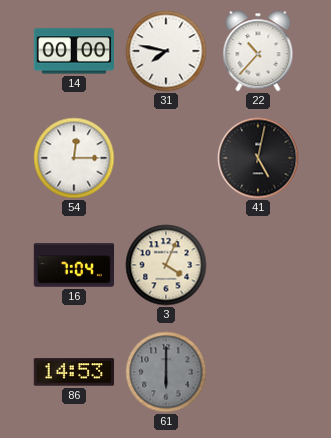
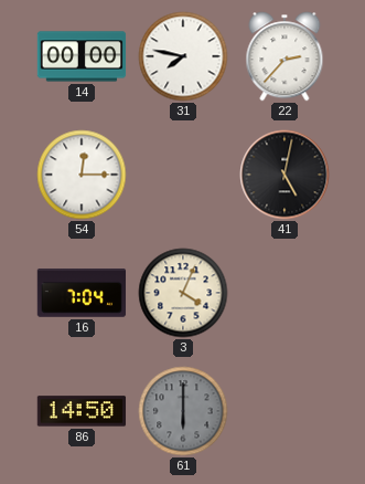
22: 10:37 -> 2:37 (285, 56)
86: 14:53 -> 14:50 (82, 411)
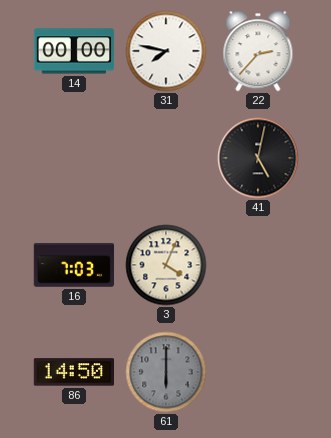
54: 12:15 -> none (82, 175)
16: 7:04 -> 7:03 (74, 265)
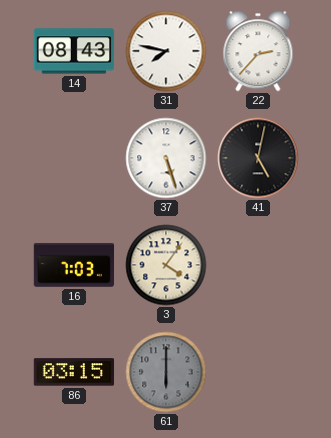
14: 00:00 -> 08:43 (74, 51)
37: none -> 5:27 (166, 158)
3: 4:04 -> 4:06 (166, 265)
86: 14:50 -> 03:15 (74, 372)
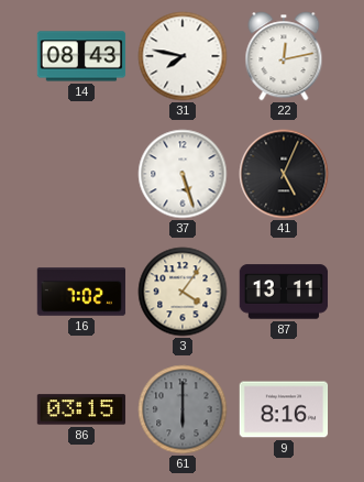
22: 2:37 -> 12:13 (284, 56)
41: 5:02 -> 5:04 (284, 174)
16: 7:03 -> 7:02 (81, 292)
87: none -> 13:11 (284, 292)
9: none -> 8:16 (284, 409)
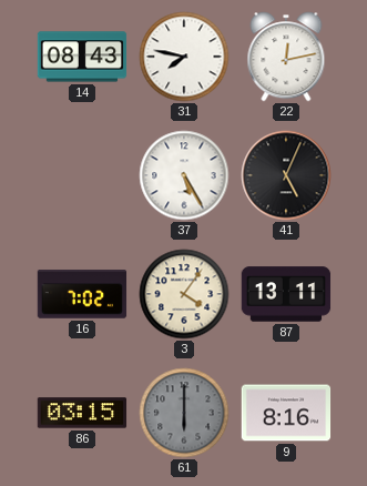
37: 5:27 -> 5:25 (184, 175)
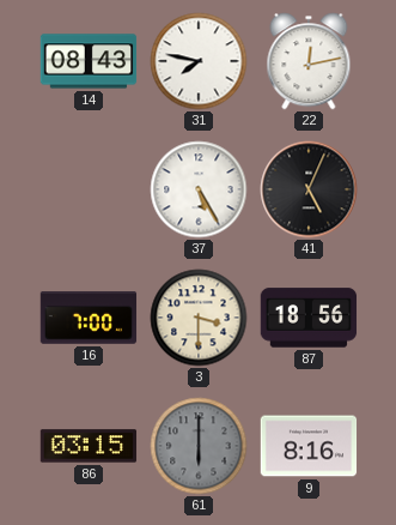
16: 7:02 -> 7:00 (89, 318)
3: 4:06 -> 3:30 (199, 318)
87: 13:11 -> 18:56 (309, 318)
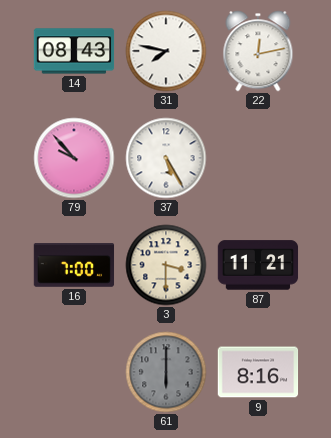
79: none -> 9:53 (74, 158)
41: 5:04 -> none (309, 189)
87: 18:56 -> 11:21 (258, 265)
86: 03:15 -> none (89, 446)
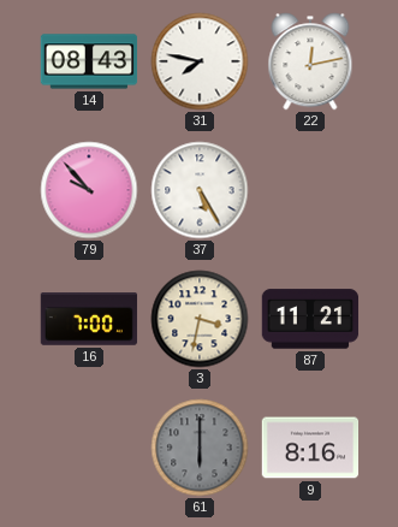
3: 3:30 -> 3:32 (200, 319)
